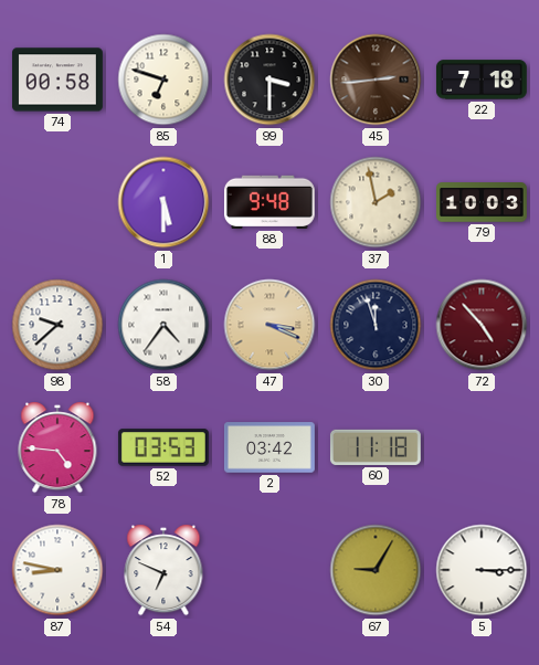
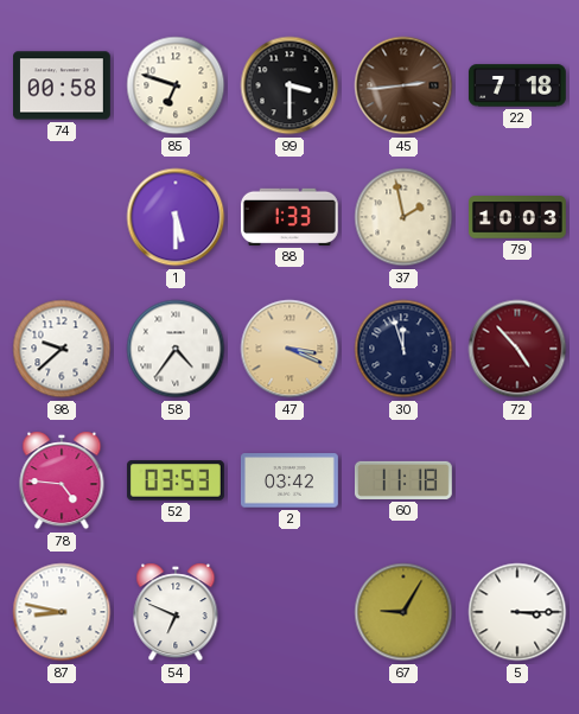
88: 9:48 -> 1:33 (289, 217)
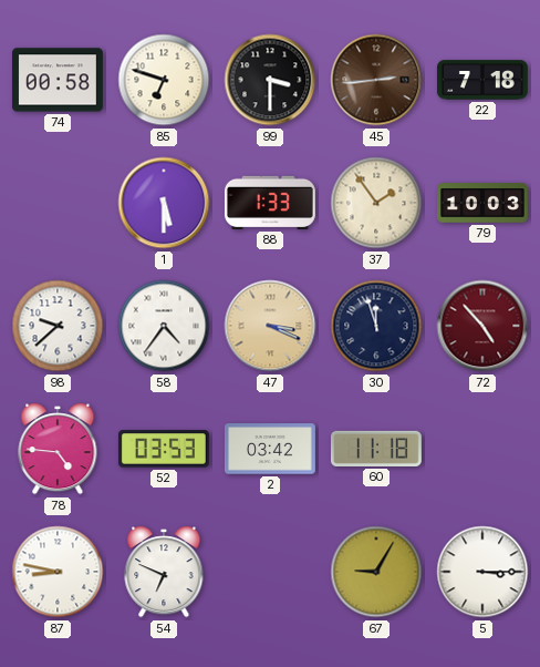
37: 1:58 -> 1:54 (376, 203)
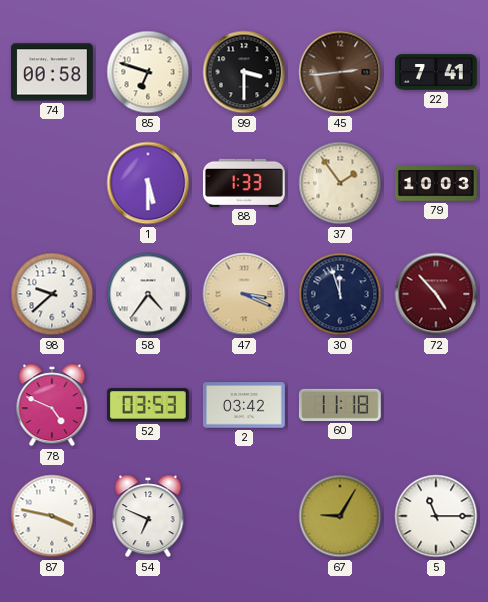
22: 7:18 -> 7:41 (436, 72)
78: 4:46 -> 4:49 (52, 405)
87: 8:47 -> 3:47 (52, 516)
5: 3:15 -> 11:15 (436, 516)
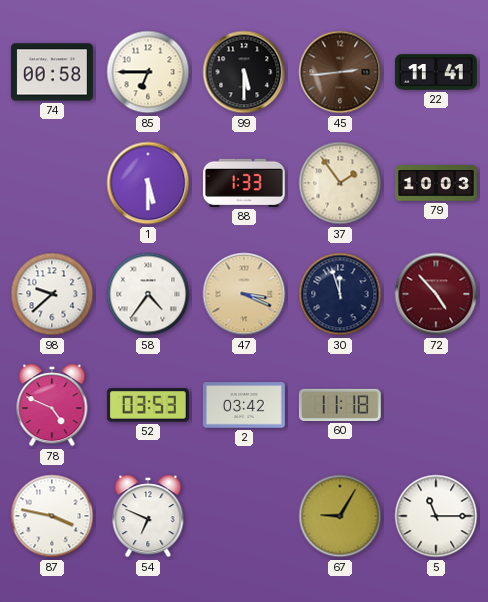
85: 6:48 -> 6:45 (148, 72)
99: 3:30 -> 5:30 (244, 72)
22: 7:41 -> 11:41 (436, 72)
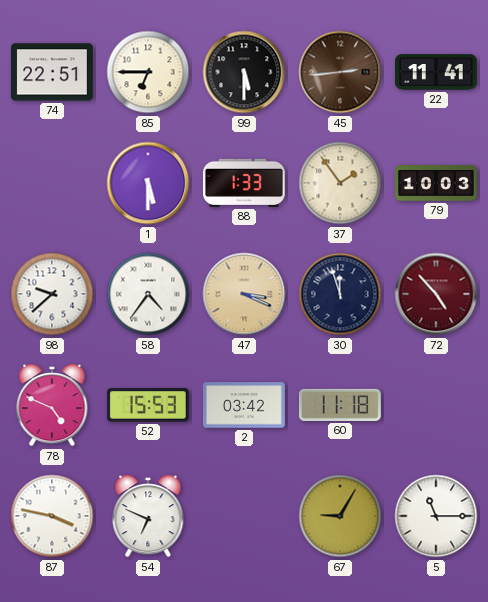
74: 00:58 -> 22:51 (53, 72)
52: 03:53 -> 15:53 (148, 405)
